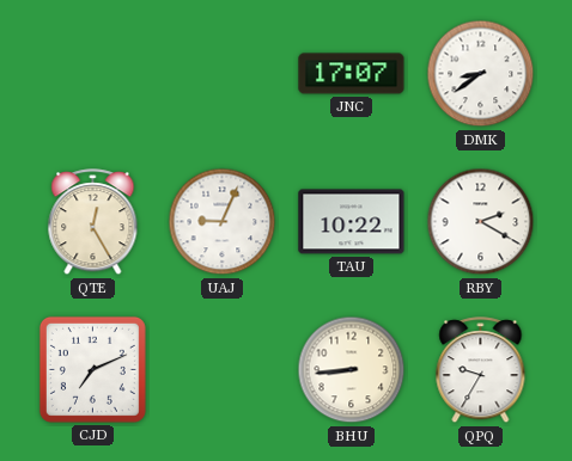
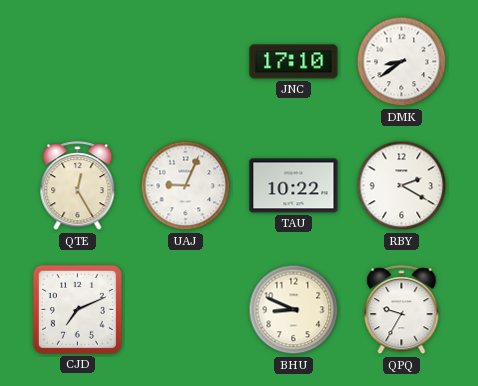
JNC: 17:07 -> 17:10 (294, 62)
BHU: 8:44 -> 8:49 (294, 310)
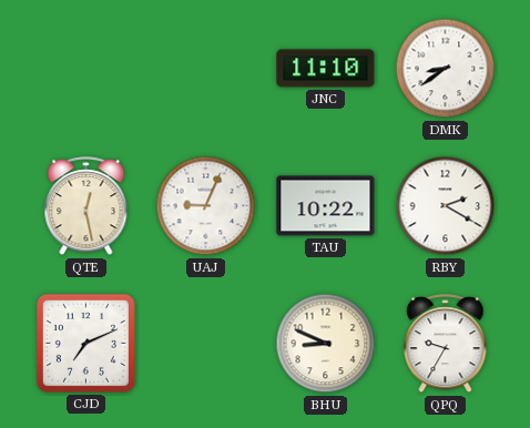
JNC: 17:10 -> 11:10 (326, 69)
QTE: 12:25 -> 12:28 (86, 206)
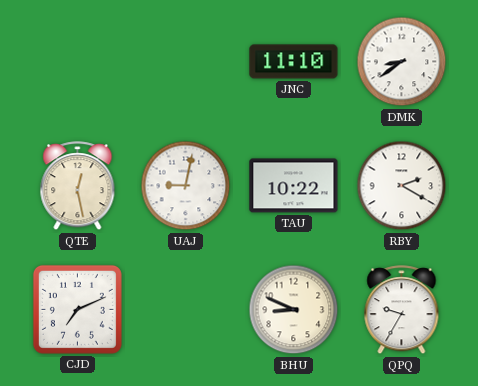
UAJ: 9:04 -> 9:02 (186, 186)
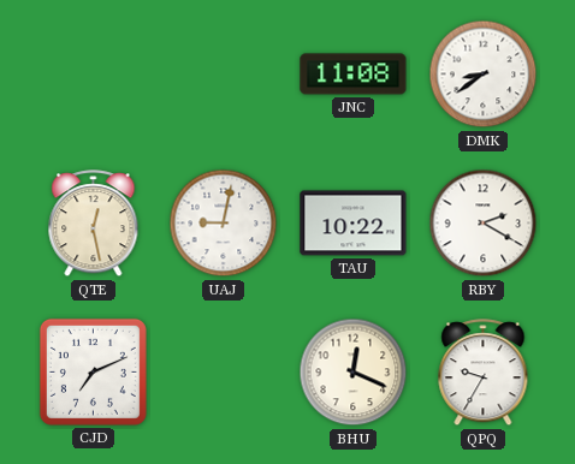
JNC: 11:10 -> 11:08 (354, 75)
BHU: 8:49 -> 12:19 (354, 373)
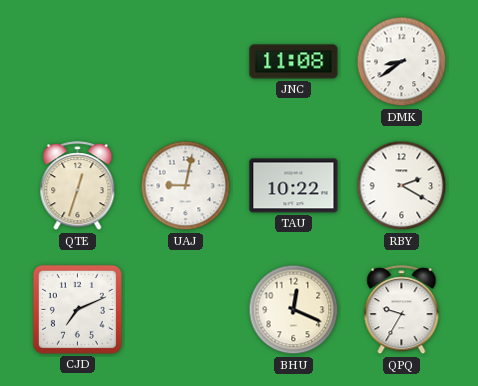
QTE: 12:28 -> 12:33 (78, 186)
